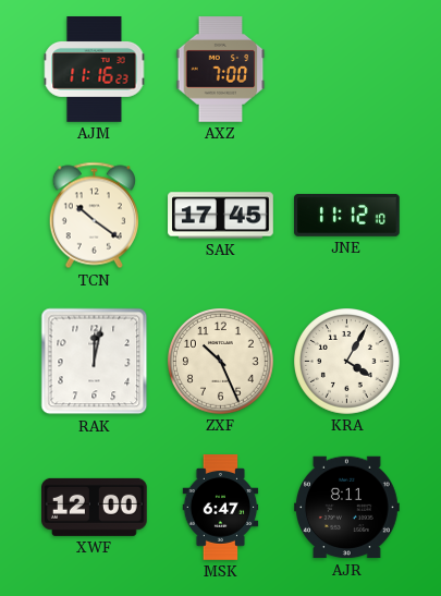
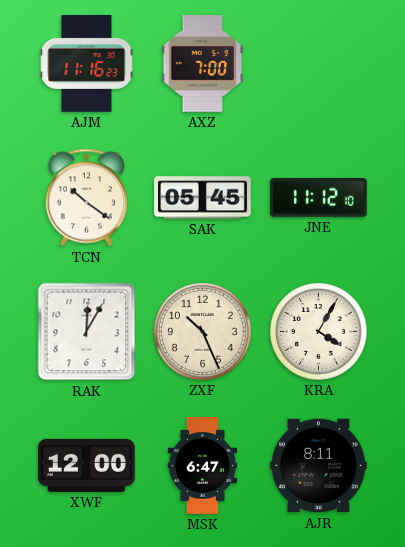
SAK: 17:45 -> 05:45 (203, 198)
RAK: 12:02 -> 12:05 (87, 332)
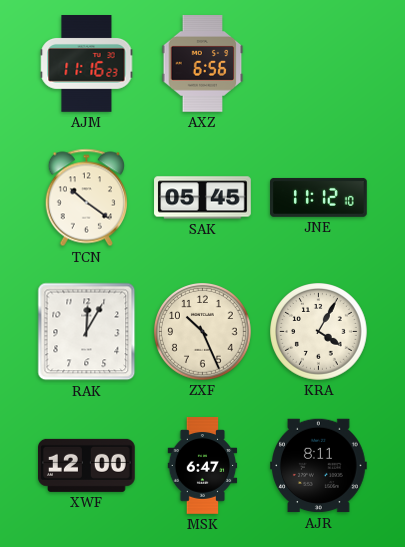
AXZ: 7:00 -> 6:56 (203, 64)
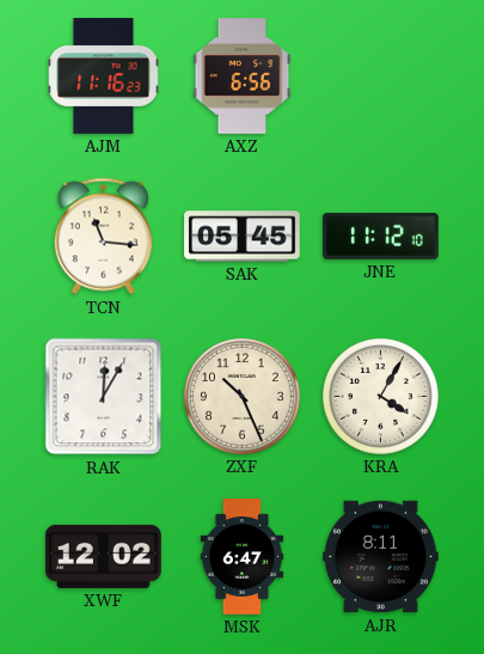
TCN: 10:21 -> 11:16 (103, 237)
XWF: 12:00 -> 12:02 (104, 556)
